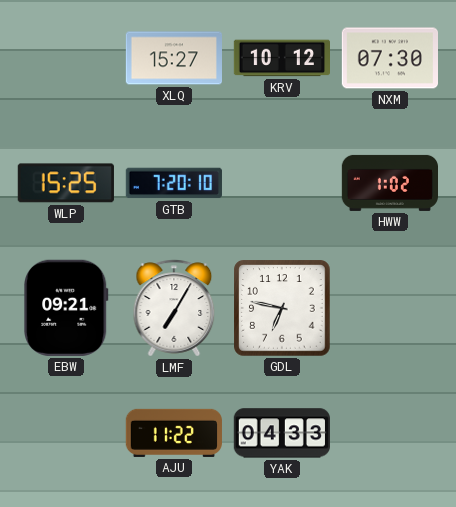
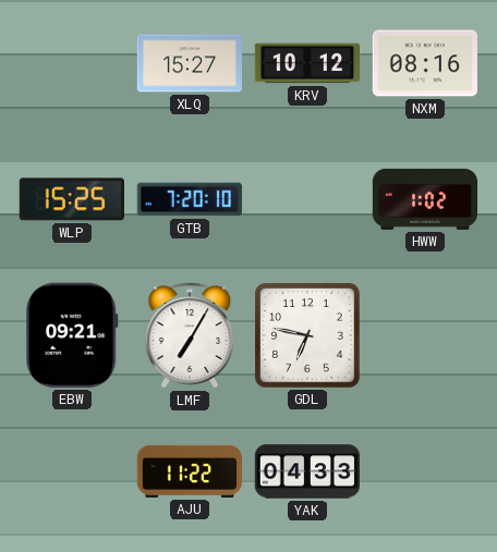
NXM: 07:30 -> 08:16 (424, 63)
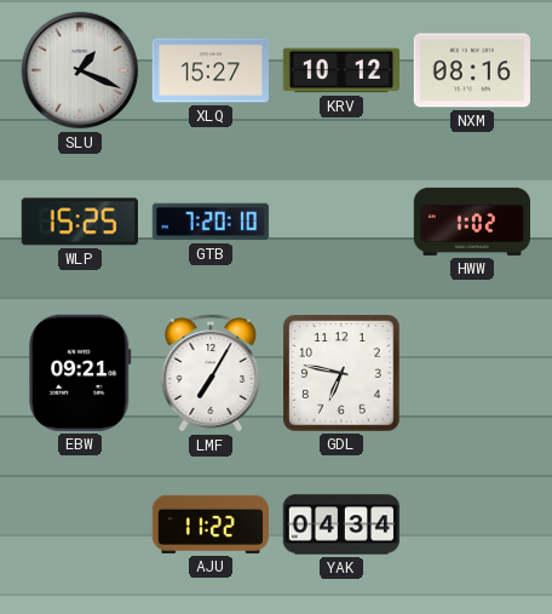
SLU: none -> 1:19 (80, 70)
YAK: 04:33 -> 04:34 (340, 524)
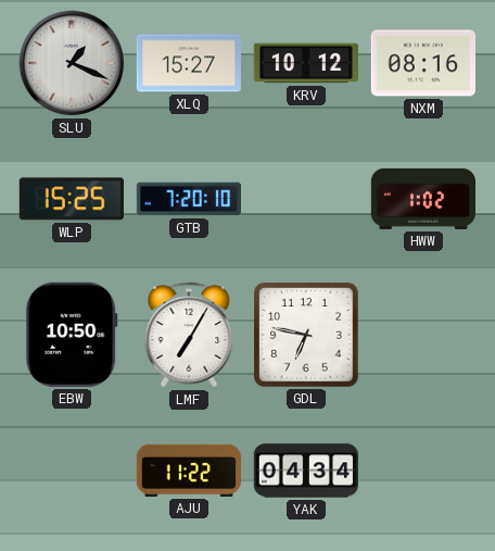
EBW: 09:21 -> 10:50 (73, 335)
